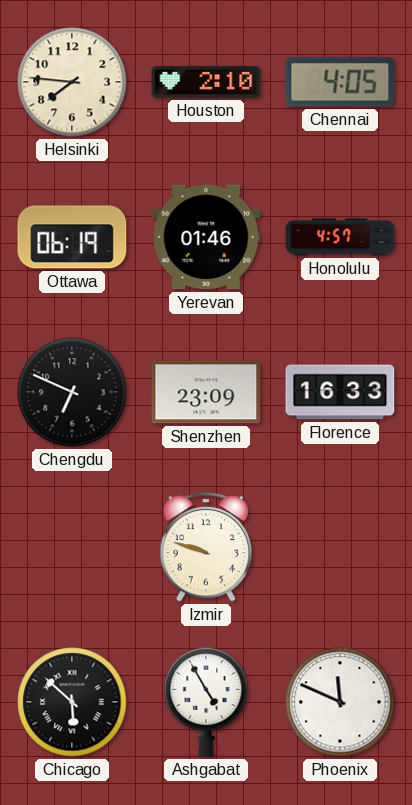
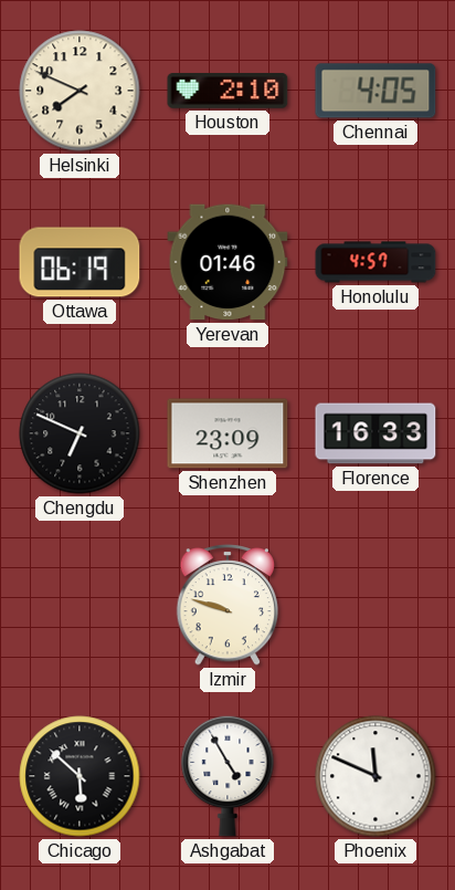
Helsinki: 7:46 -> 7:49 (80, 91)
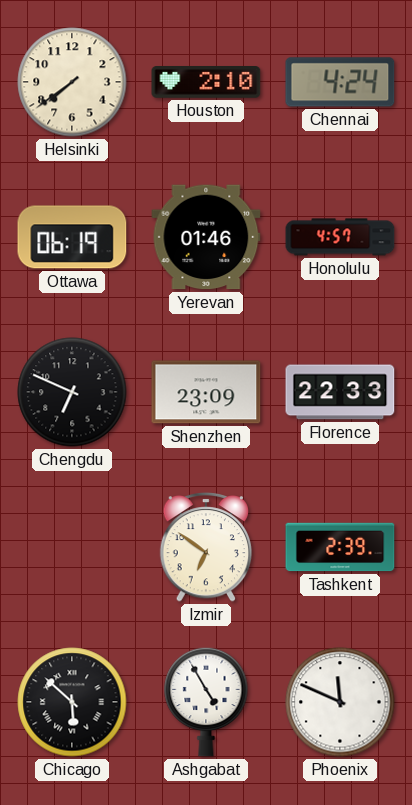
Helsinki: 7:49 -> 7:39 (72, 82)
Chennai: 4:05 -> 4:24 (340, 82)
Florence: 16:33 -> 22:33 (340, 392)
Izmir: 9:48 -> 6:51 (206, 547)
Tashkent: none -> 2:39 (340, 547)
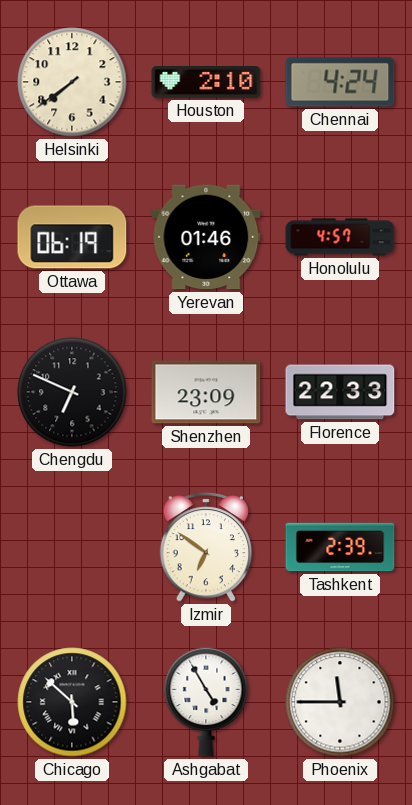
Phoenix: 11:49 -> 11:45 (340, 702)
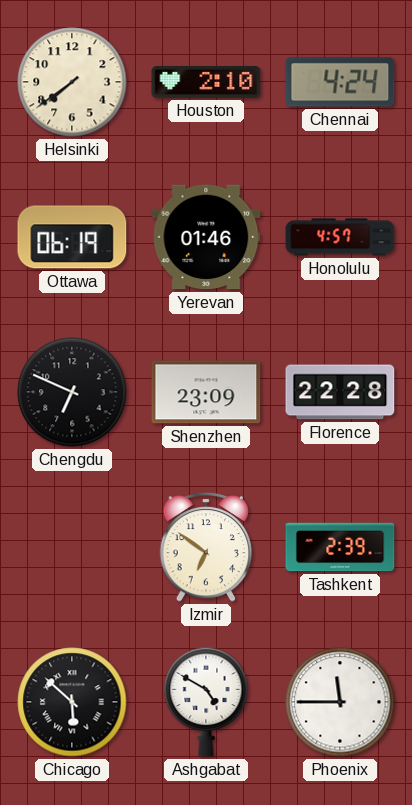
Florence: 22:33 -> 22:28 (340, 392)
Ashgabat: 4:55 -> 4:50 (206, 702)
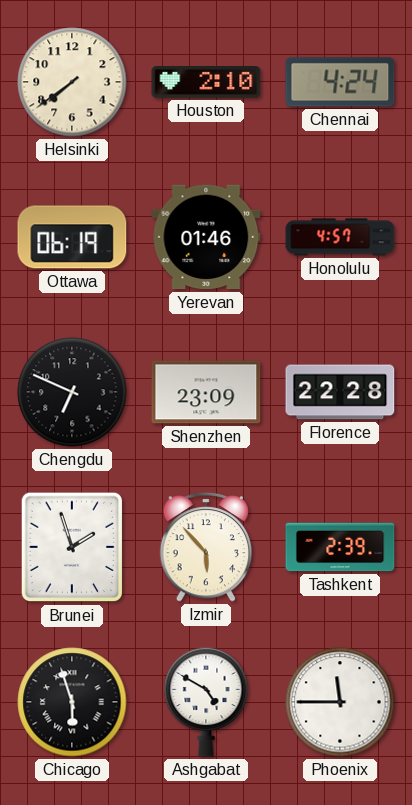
Brunei: none -> 1:57 (72, 547)
Izmir: 6:51 -> 5:53 (206, 547)
Chicago: 5:52 -> 5:57 (72, 702)
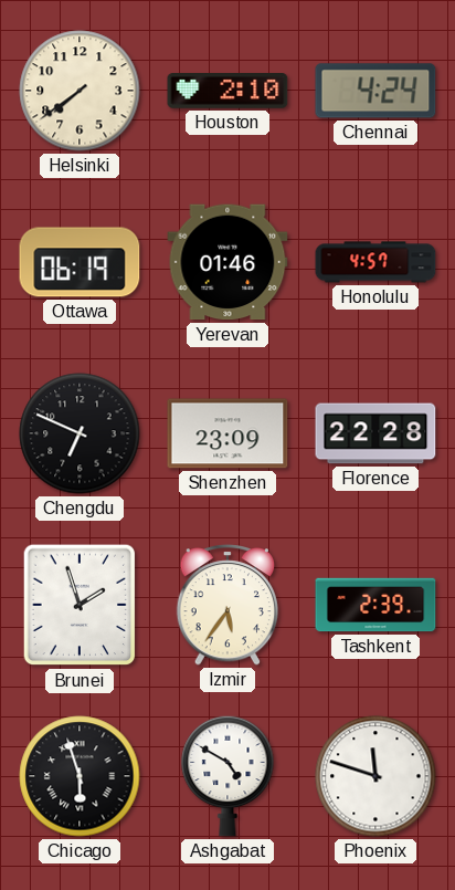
Izmir: 5:53 -> 5:36 (227, 605)
Phoenix: 11:45 -> 11:48 (375, 776)
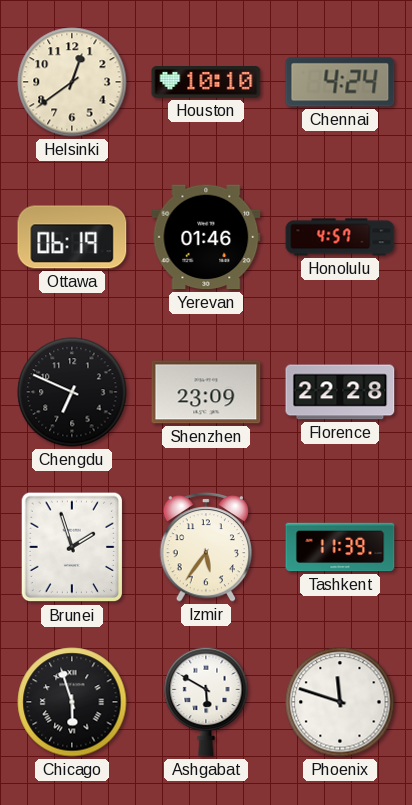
Helsinki: 7:39 -> 12:39 (72, 82)
Houston: 2:10 -> 10:10 (206, 83)
Tashkent: 2:39 -> 11:39 (340, 547)
Ashgabat: 4:50 -> 5:50 (206, 702)
